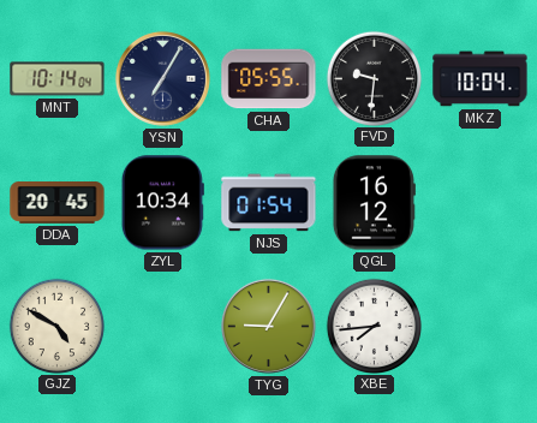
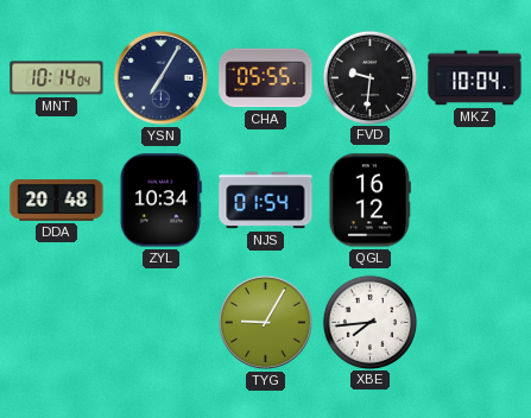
DDA: 20:45 -> 20:48 (57, 201)
GJZ: 4:50 -> none (56, 326)
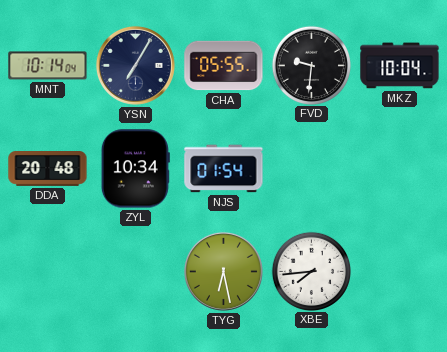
QGL: 16:12 -> none (369, 201)
TYG: 9:05 -> 6:28 (223, 271)
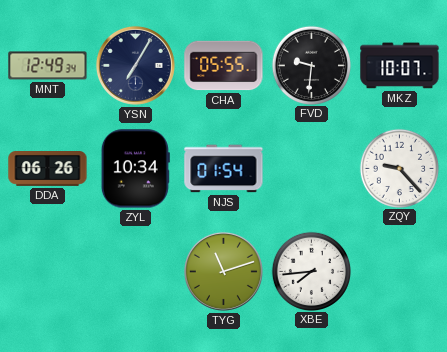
MNT: 10:14 -> 12:49 (48, 66)
MKZ: 10:04 -> 10:07 (400, 66)
DDA: 20:48 -> 06:26 (48, 169)
ZQY: none -> 9:23 (399, 168)
TYG: 6:28 -> 11:12 (223, 271)
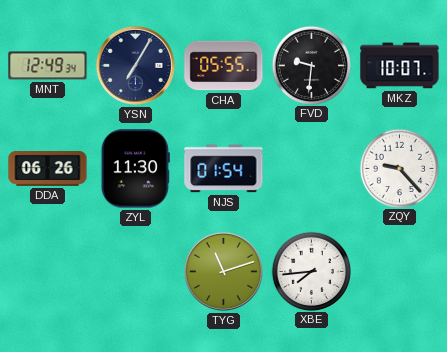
ZYL: 10:34 -> 11:30 (135, 169)
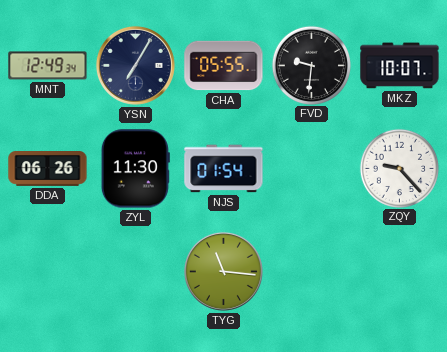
TYG: 11:12 -> 11:16 (223, 271)
XBE: 7:44 -> none (311, 271)
